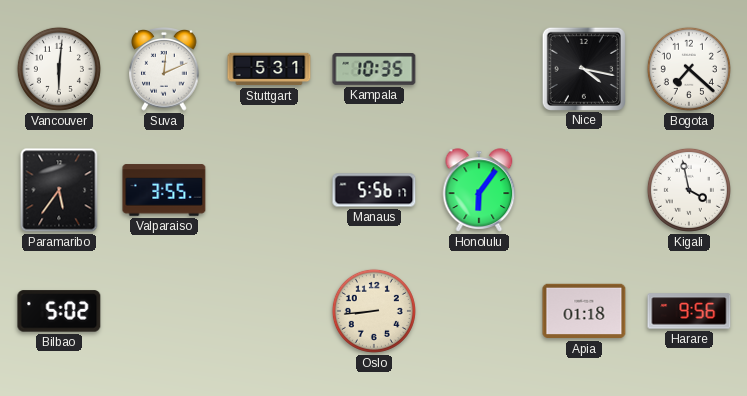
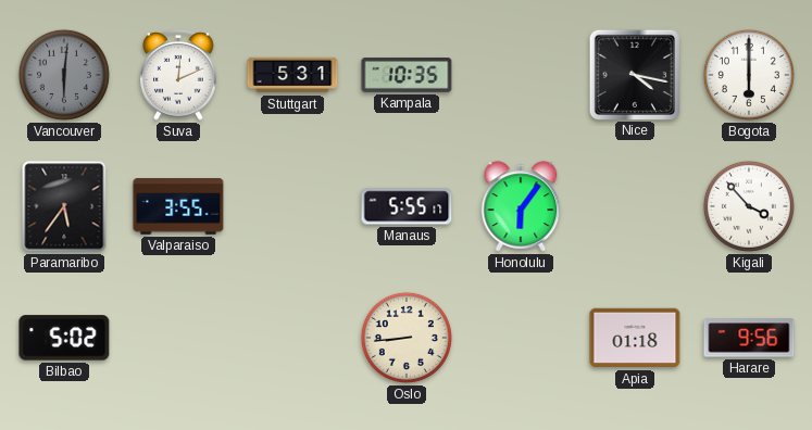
Vancouver dial: white -> grey (64, 75)
Bogota: 7:22 -> 6:00 (749, 75)
Manaus: 5:56 -> 5:55 (407, 206)
Kigali: 3:58 -> 3:53 (749, 206)
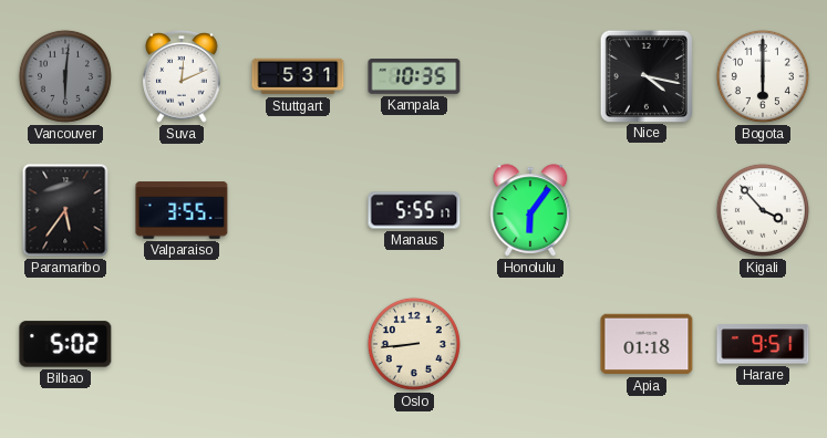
Harare: 9:56 -> 9:51 (763, 344)
